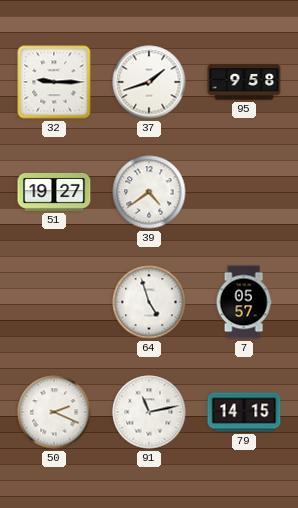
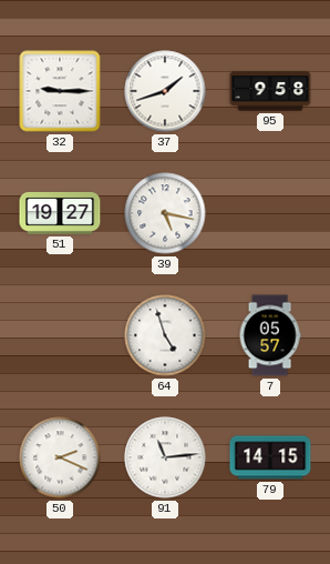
39: 4:39 -> 5:17 (165, 213)
91: 11:13 -> 11:14 (165, 457)
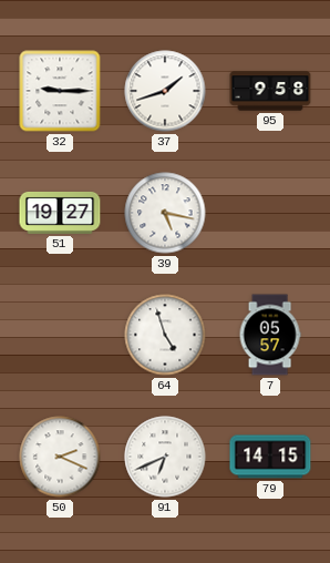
91: 11:14 -> 6:41 (165, 457)
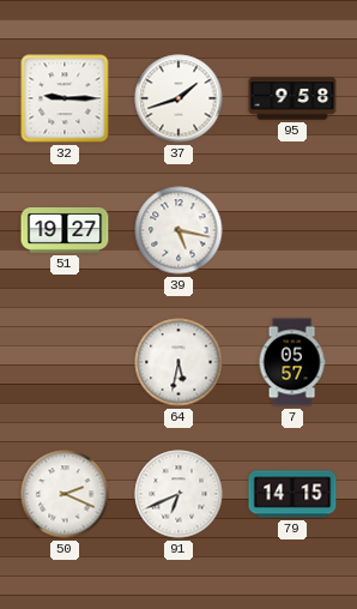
64: 4:57 -> 5:32 (179, 362)
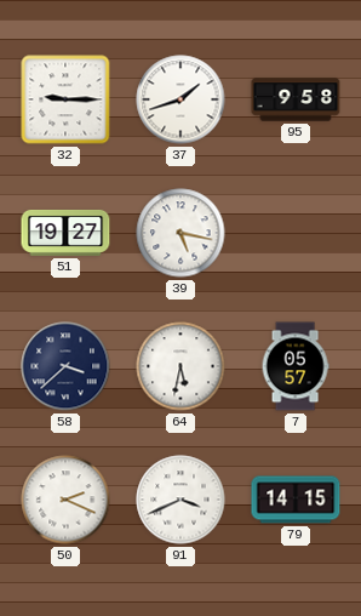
58: none -> 3:38 (65, 366)
91: 6:41 -> 3:41 (180, 500)
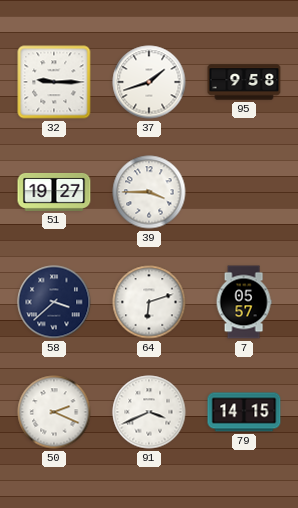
39: 5:17 -> 3:45 (149, 192)
64: 5:32 -> 6:12 (149, 302)
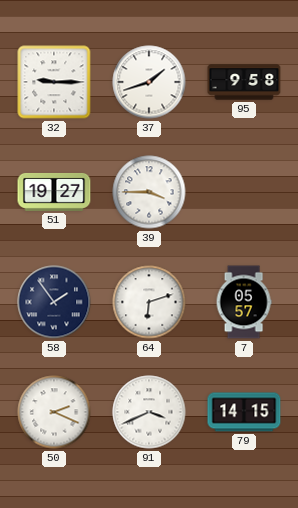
58: 3:38 -> 1:54 (54, 302)
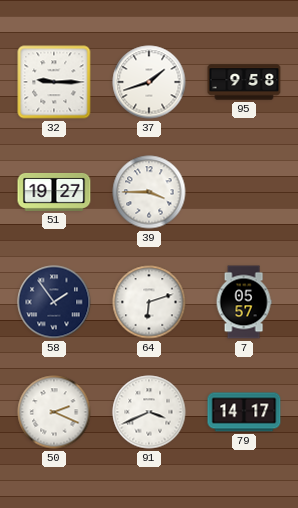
79: 14:15 -> 14:17 (244, 412)
